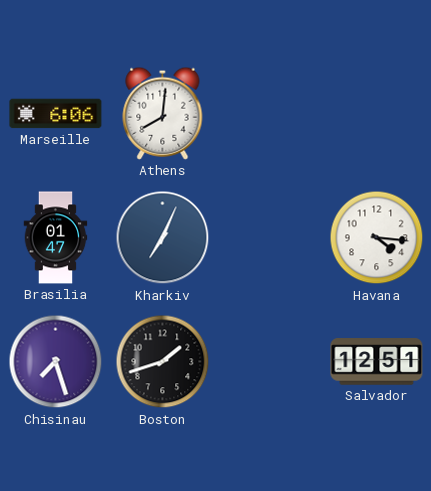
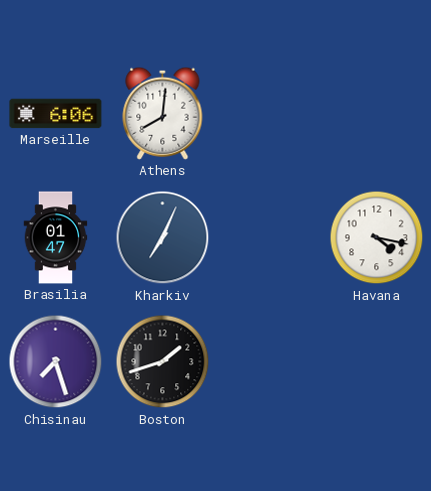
Havana: 4:16 -> 4:17 (377, 238)
Salvador: 12:51 -> none (377, 362)
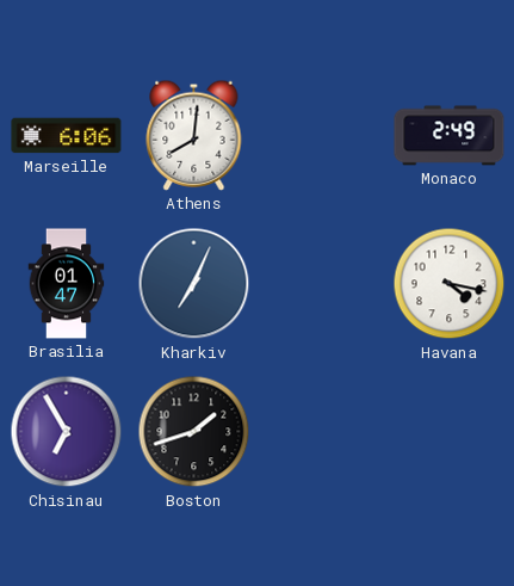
Monaco: none -> 2:49 (450, 136)
Chisinau: 7:27 -> 6:55 (67, 432)
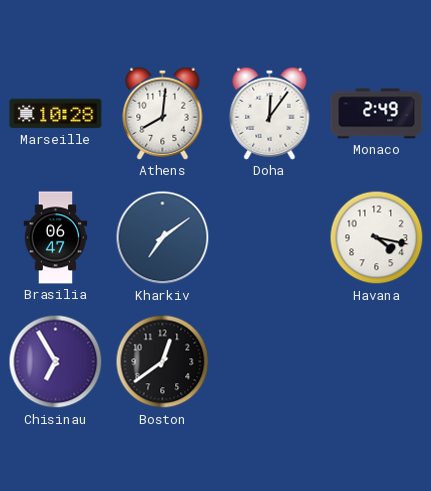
Marseille: 6:06 -> 10:28 (56, 114)
Doha: none -> 12:06 (270, 113)
Brasilia: 01:47 -> 06:47 (56, 238)
Kharkiv: 7:04 -> 7:09 (163, 238)
Boston: 1:42 -> 12:39 (163, 362)
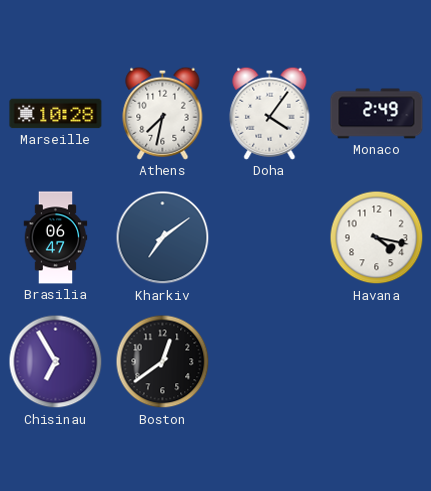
Athens: 8:01 -> 7:32 (163, 113)
Doha: 12:06 -> 4:06 (270, 113)
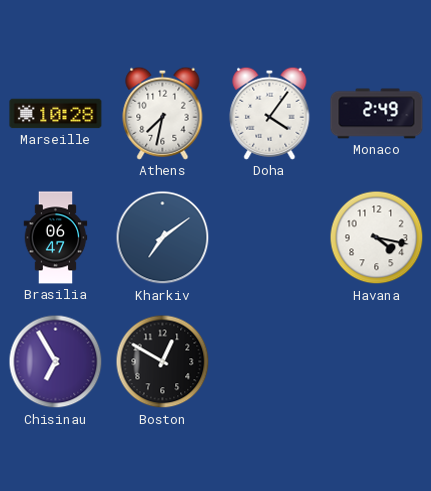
Boston: 12:39 -> 12:50 (163, 362)
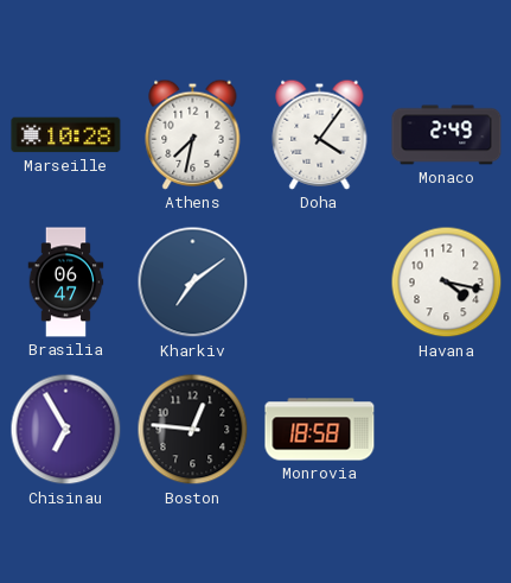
Boston: 12:50 -> 12:46 (193, 430)
Monrovia: none -> 18:58 (320, 430)
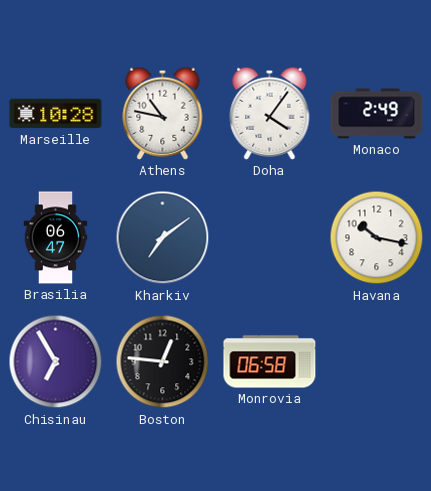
Athens: 7:32 -> 10:47 (163, 113)
Havana: 4:17 -> 10:17 (377, 238)
Monrovia: 18:58 -> 06:58 (270, 362)
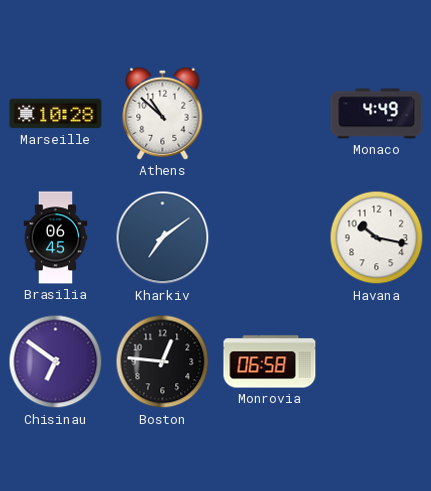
Athens: 10:47 -> 10:52 (163, 113)
Doha: 4:06 -> none (270, 113)
Monaco: 2:49 -> 4:49 (377, 114)
Brasilia: 06:47 -> 06:45 (56, 238)
Chisinau: 6:55 -> 6:51 (56, 362)
